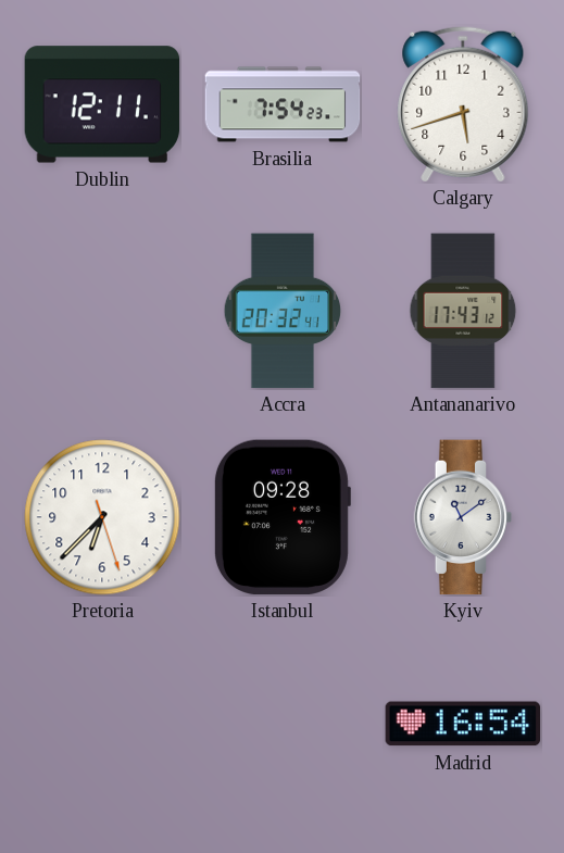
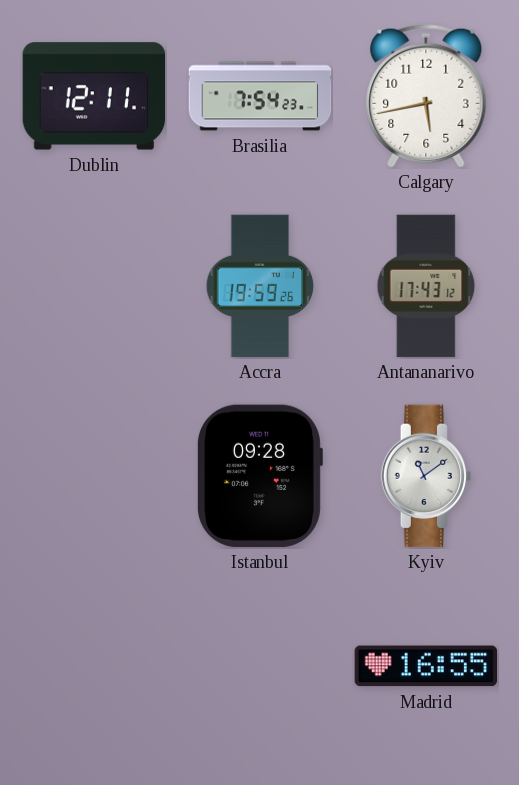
Calgary: 5:42 -> 5:43 (426, 96)
Accra: 20:32 -> 19:59 (260, 286)
Pretoria: 6:37 -> none (102, 517)
Madrid: 16:54 -> 16:55 (426, 666)
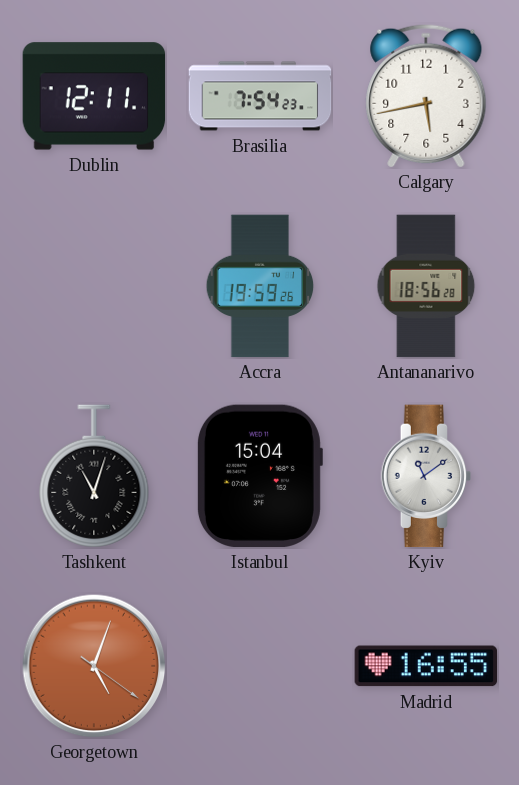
Antananarivo: 17:43 -> 18:56 (426, 286)
Tashkent: none -> 11:03 (94, 476)
Istanbul: 09:28 -> 15:04 (259, 476)
Georgetown: none -> 5:03 (94, 666)
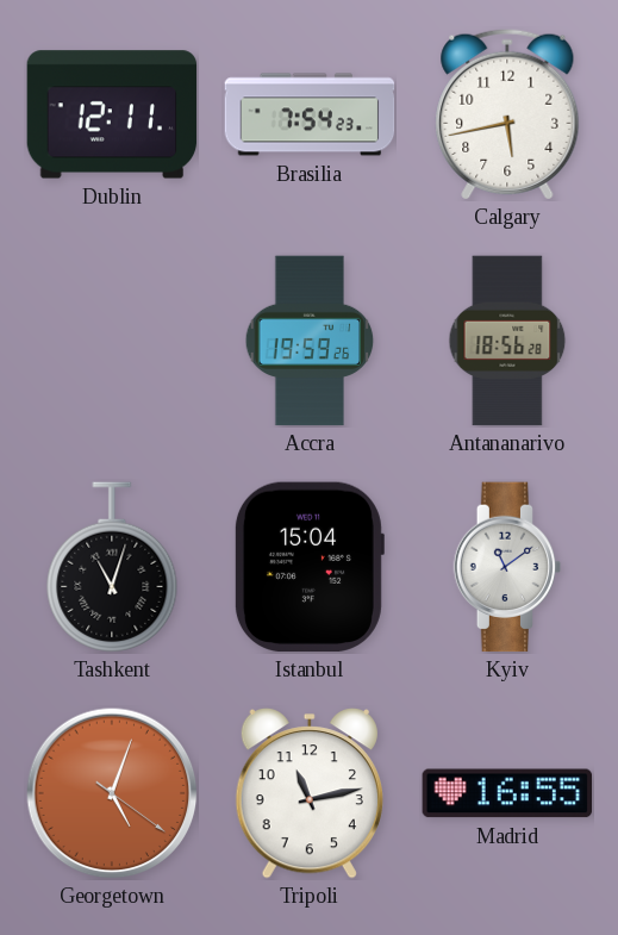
Tripoli: none -> 11:13 (310, 794)
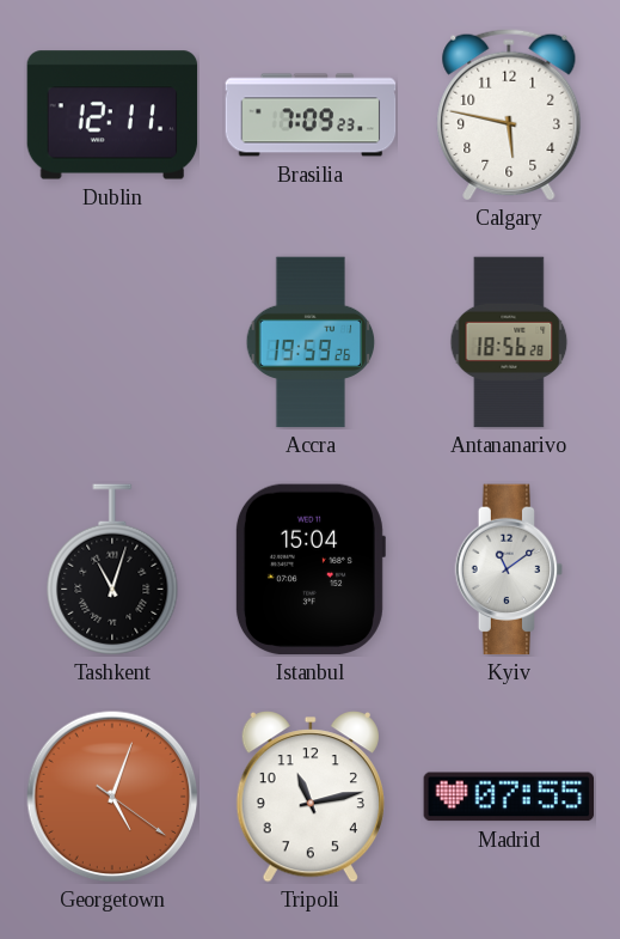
Brasilia: 7:54 -> 7:09 (311, 115)
Calgary: 5:43 -> 5:47 (509, 115)
Madrid: 16:55 -> 07:55 (509, 797)
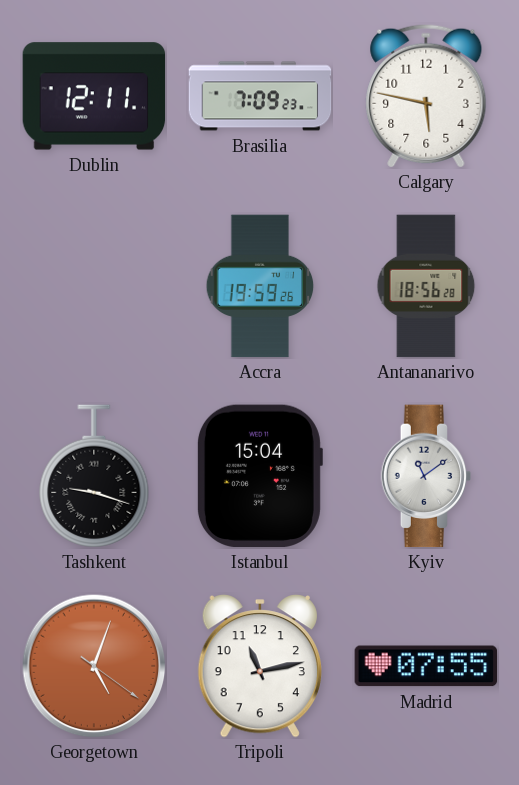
Tashkent: 11:03 -> 9:18 (94, 476)
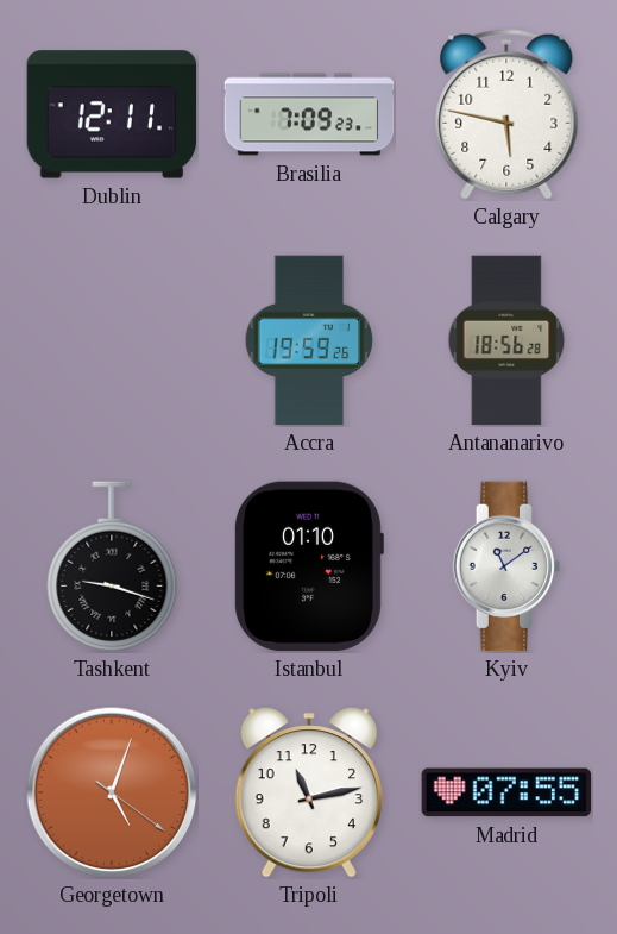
Istanbul: 15:04 -> 01:10 (308, 566)
